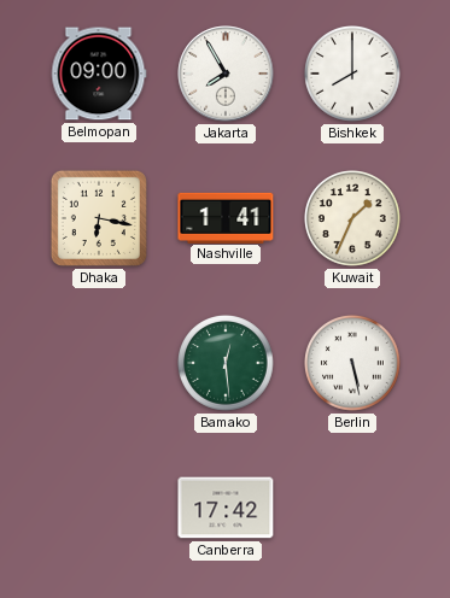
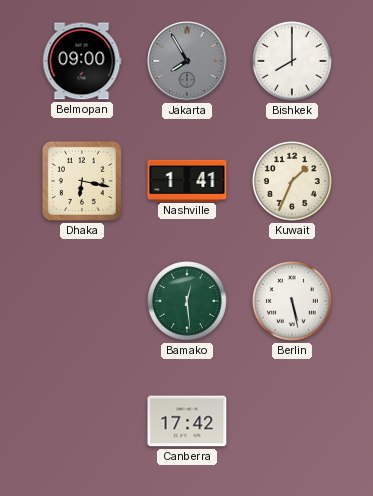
Jakarta dial: white -> grey (187, 61)
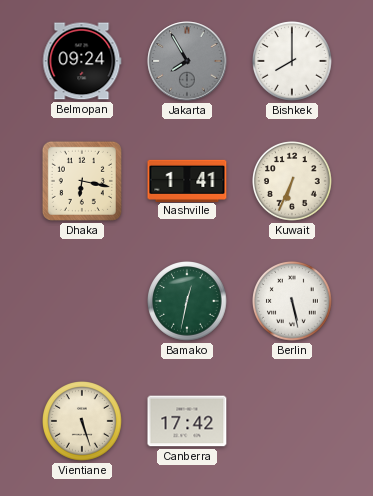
Belmopan: 09:00 -> 09:24 (82, 61)
Kuwait: 1:34 -> 6:34 (293, 182)
Bamako: 12:29 -> 12:32 (188, 302)
Vientiane: none -> 5:27 (83, 422)
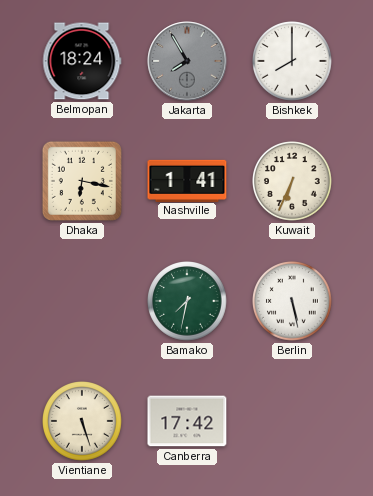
Belmopan: 09:24 -> 18:24 (82, 61)
Bamako: 12:32 -> 7:32 (188, 302)
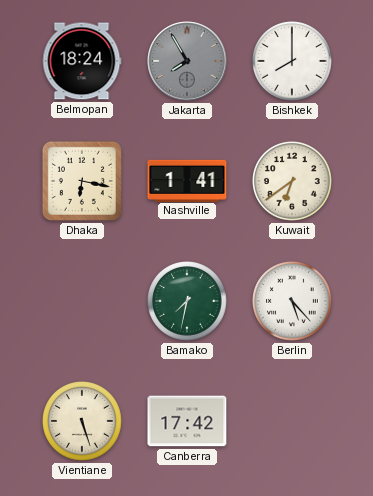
Kuwait: 6:34 -> 6:39 (293, 182)
Berlin: 5:28 -> 5:23 (293, 302)
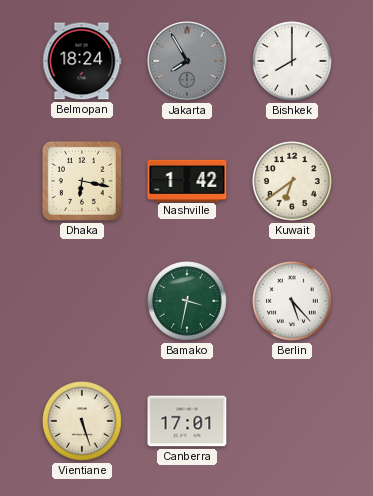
Nashville: 1:41 -> 1:42 (187, 180)
Bamako: 7:32 -> 3:32 (188, 302)
Canberra: 17:42 -> 17:01 (187, 421)
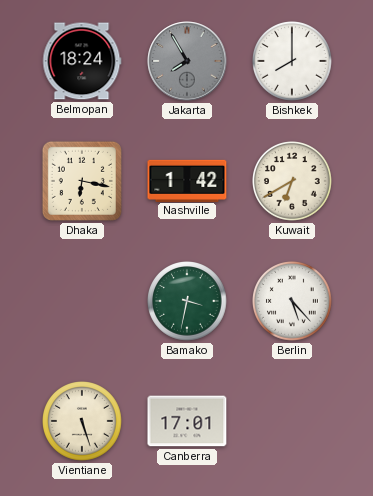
Kuwait: 6:39 -> 6:40 (293, 182)
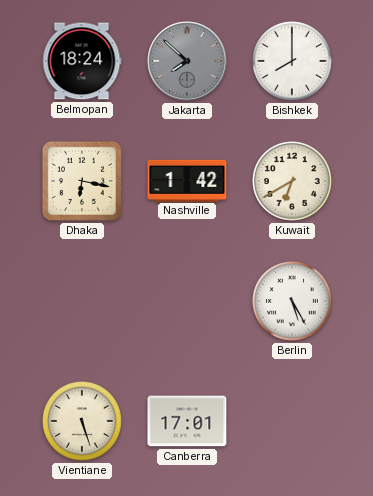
Jakarta: 7:55 -> 7:52 (187, 61)
Bamako: 3:32 -> none (188, 302)
Berlin: 5:23 -> 5:25 (293, 302)
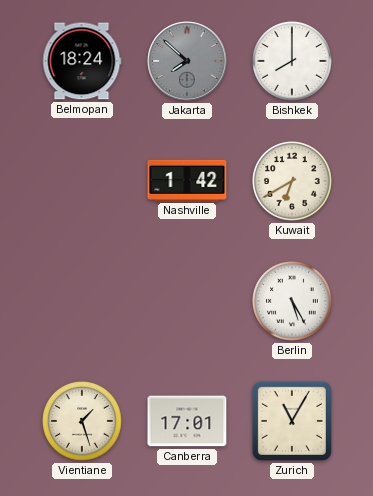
Dhaka: 6:17 -> none (82, 181)
Vientiane: 5:27 -> 1:27 (83, 422)
Zurich: none -> 11:05 (292, 421)
